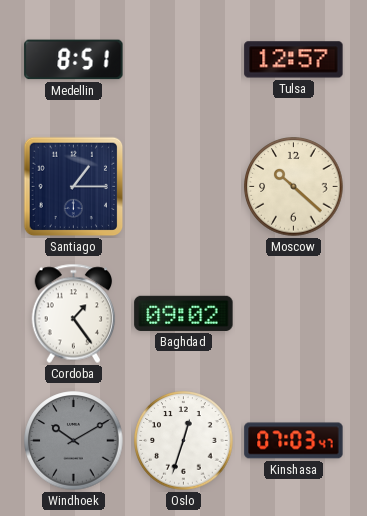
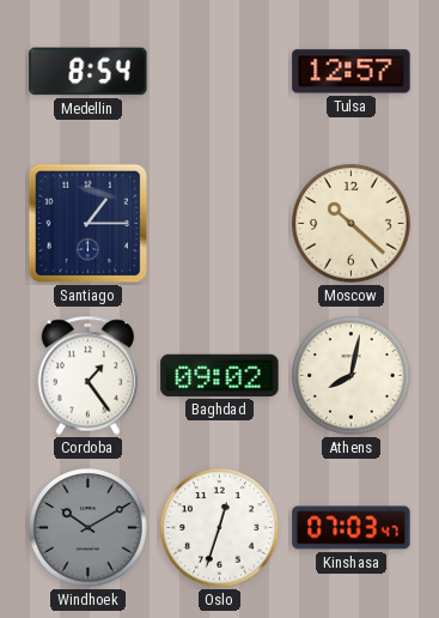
Medellin: 8:51 -> 8:54 (89, 72)
Athens: none -> 8:02 (352, 376)
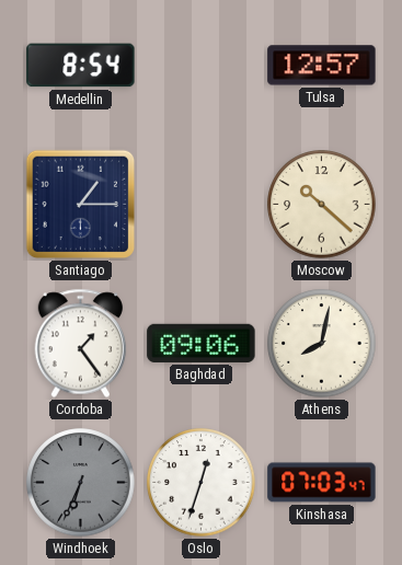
Baghdad: 09:02 -> 09:06 (202, 343)
Windhoek: 10:10 -> 6:34 (81, 483)
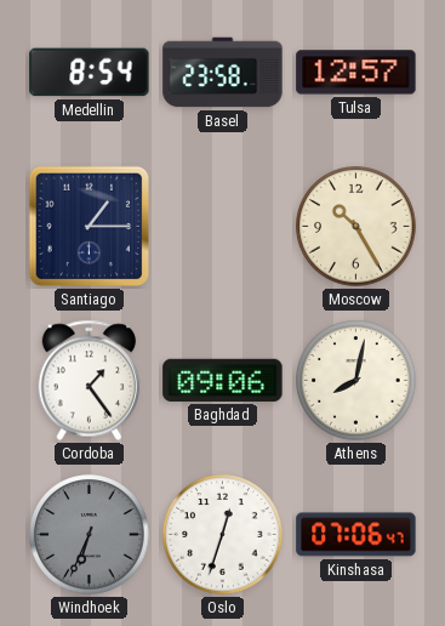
Basel: none -> 23:58 (223, 73)
Moscow: 10:22 -> 10:25 (356, 227)
Kinshasa: 07:03 -> 07:06 (356, 535)
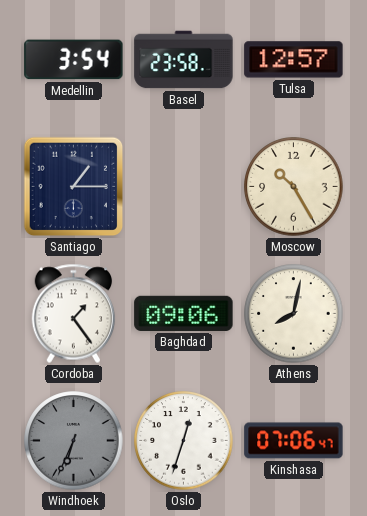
Medellin: 8:54 -> 3:54 (74, 60)
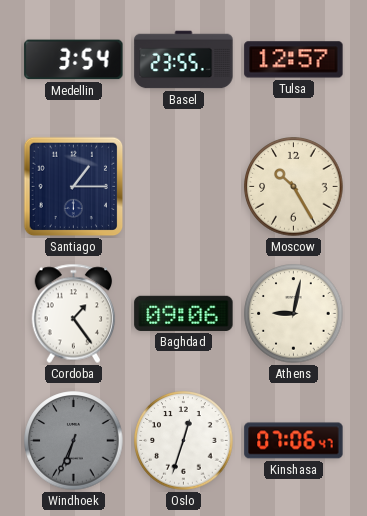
Basel: 23:58 -> 23:55 (184, 60)
Athens: 8:02 -> 9:02 (294, 314)
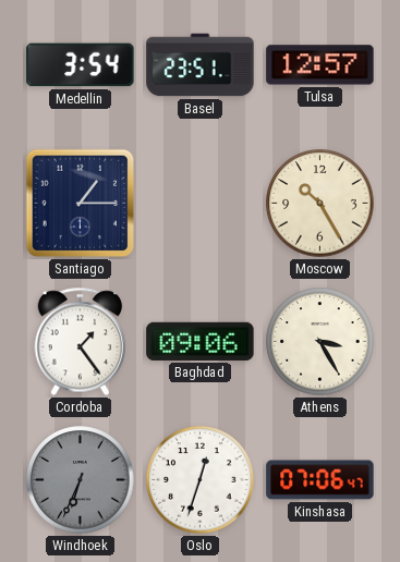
Basel: 23:55 -> 23:51 (201, 65)
Athens: 9:02 -> 3:25 (320, 342)
